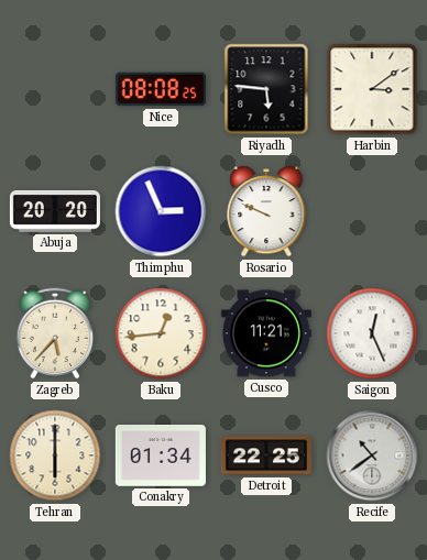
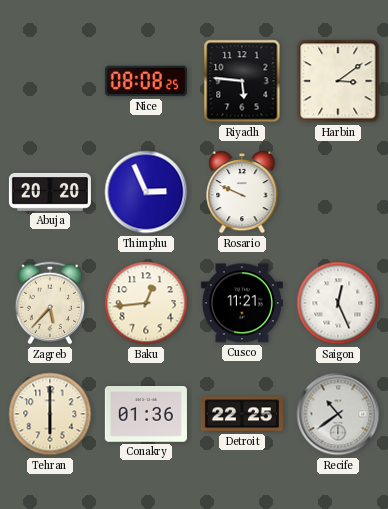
Conakry: 01:34 -> 01:36 (146, 414)
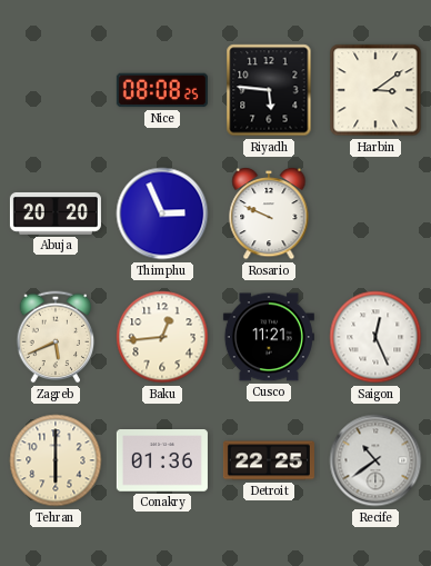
Zagreb: 5:37 -> 5:41 (56, 337)
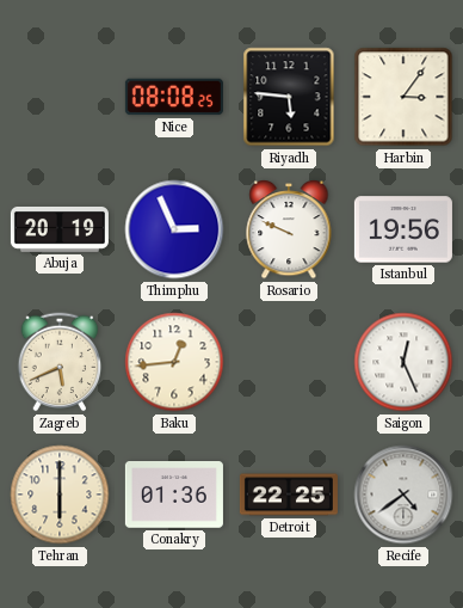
Harbin: 3:09 -> 3:06 (403, 97)
Abuja: 20:20 -> 20:19 (60, 229)
Istanbul: none -> 19:56 (403, 229)
Cusco: 11:21 -> none (269, 337)
Recife: 10:39 -> 4:39 (403, 495)
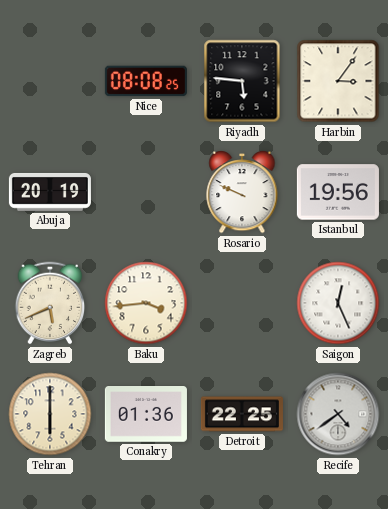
Thimphu: 2:56 -> none (174, 229)
Baku: 12:44 -> 3:44 (146, 303)
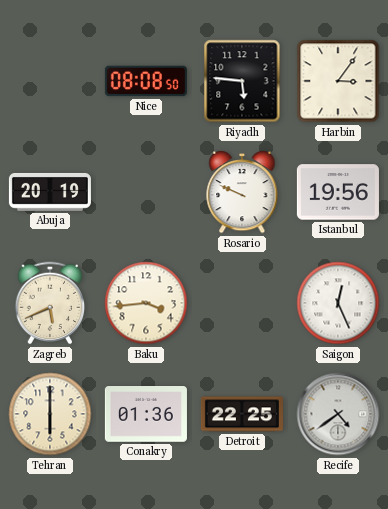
Nice: 08:08:25 -> 08:08:50 (146, 81)
